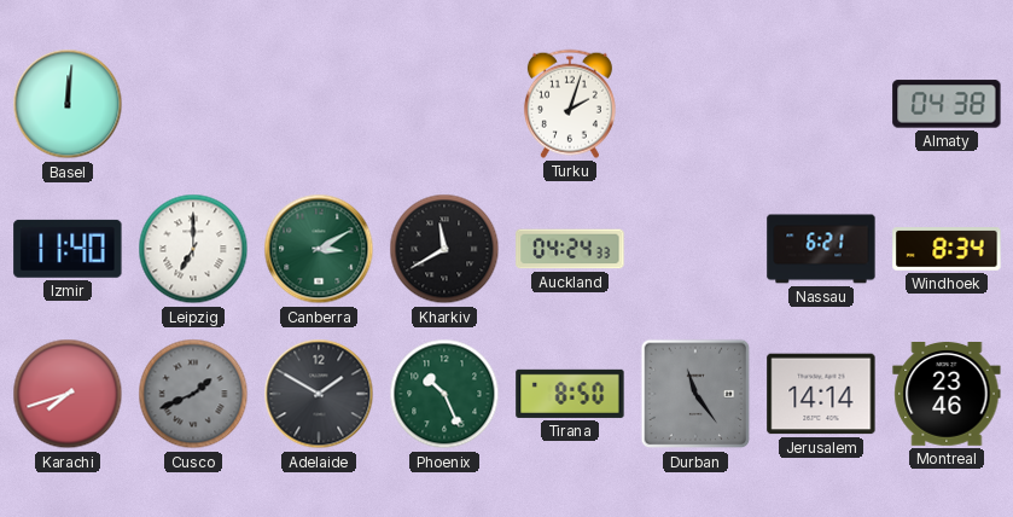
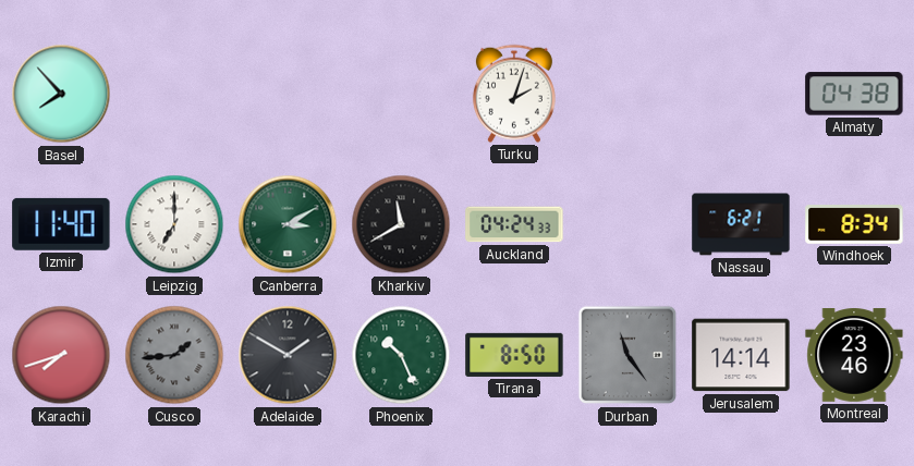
Basel: 12:01 -> 7:53 (61, 94)
Cusco: 1:41 -> 1:44 (174, 355)
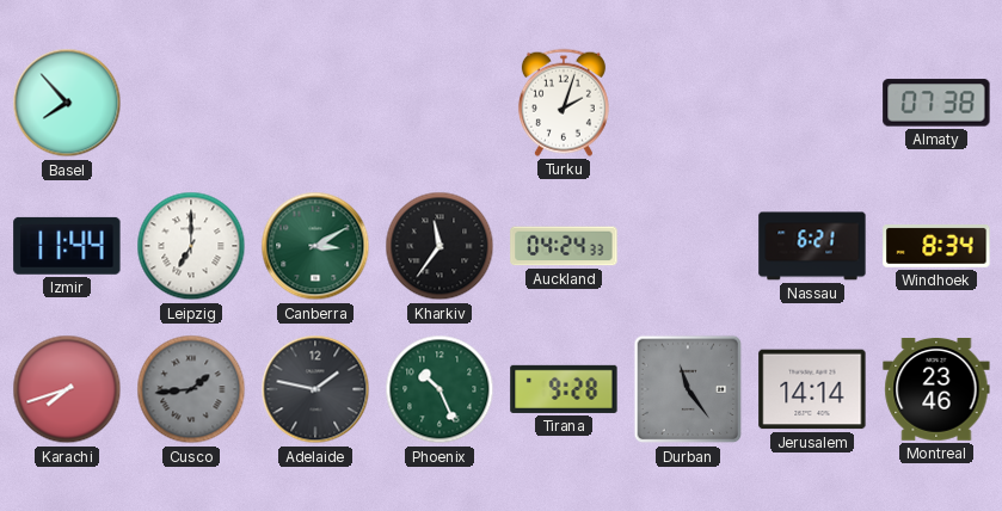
Almaty: 04:38 -> 07:38 (936, 103)
Izmir: 11:40 -> 11:44 (67, 246)
Kharkiv: 11:40 -> 11:36 (439, 246)
Adelaide: 1:50 -> 1:47 (315, 389)
Tirana: 8:50 -> 9:28 (564, 389)
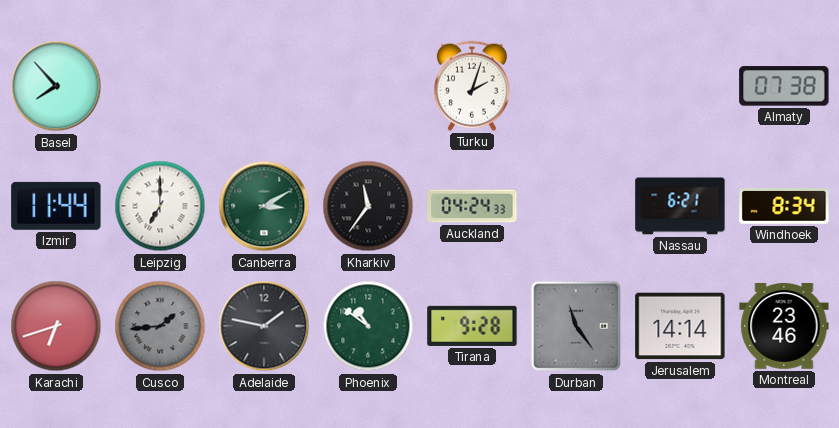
Karachi: 7:42 -> 6:42 (56, 326)
Phoenix: 10:26 -> 10:51 (368, 326)
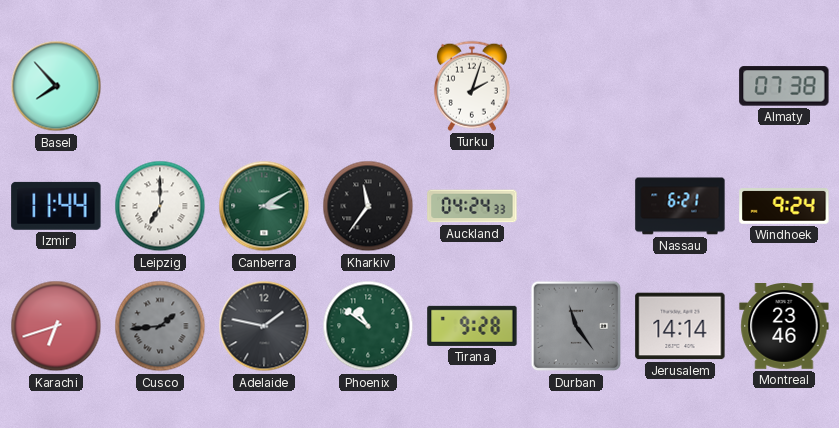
Windhoek: 8:34 -> 9:24 (784, 206)
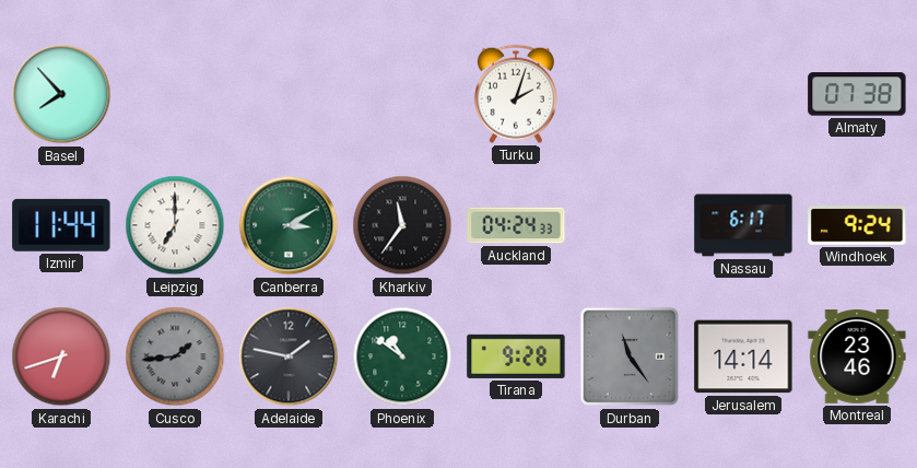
Nassau: 6:21 -> 6:17 (743, 225)
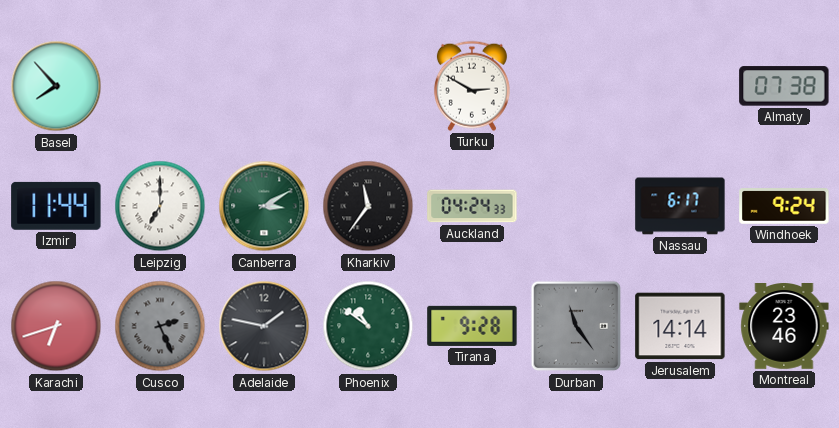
Turku: 2:03 -> 2:50 (472, 86)
Cusco: 1:44 -> 2:26 (160, 326)
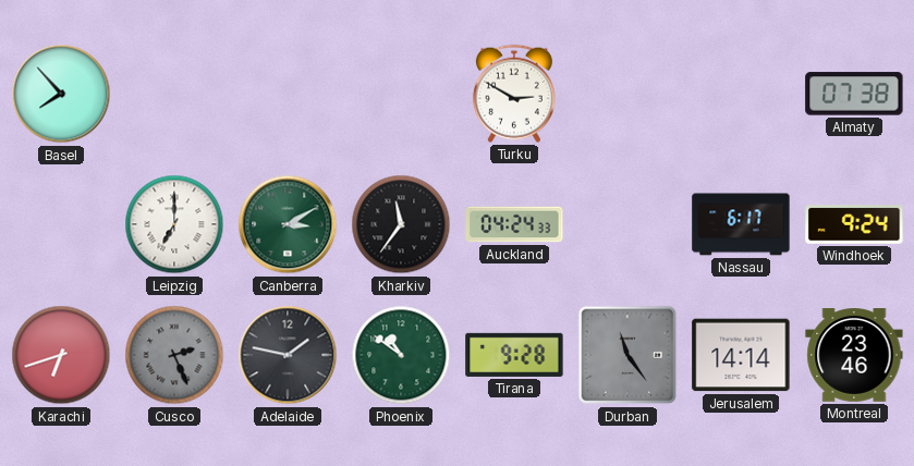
Izmir: 11:44 -> none (56, 206)
